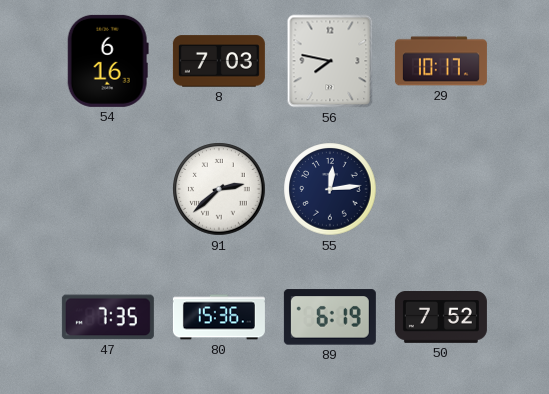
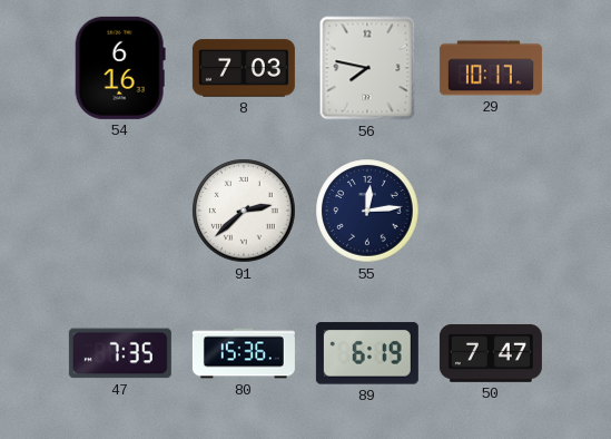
50: 7:52 -> 7:47 (491, 354)
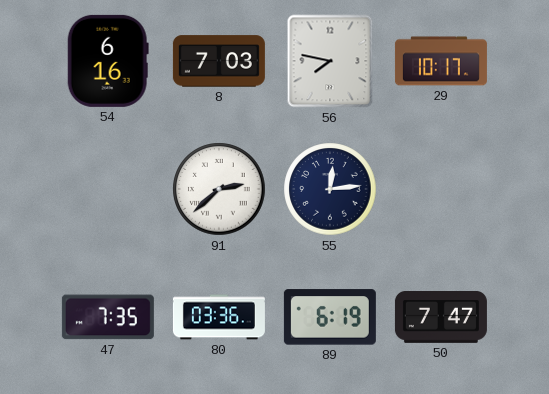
80: 15:36 -> 03:36 (219, 317)
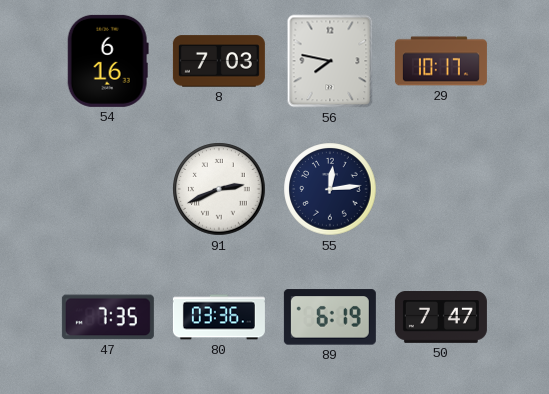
91: 2:38 -> 2:41 (219, 189)
